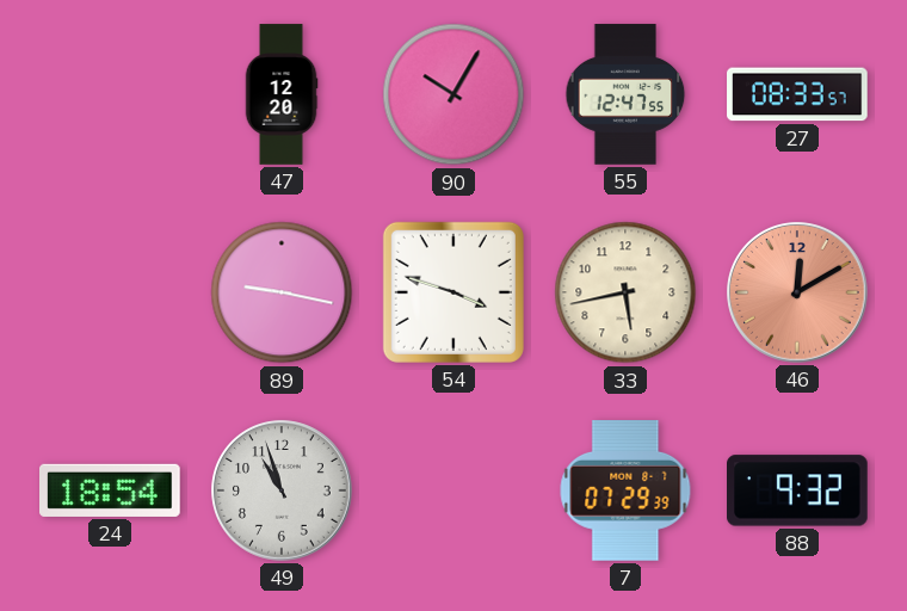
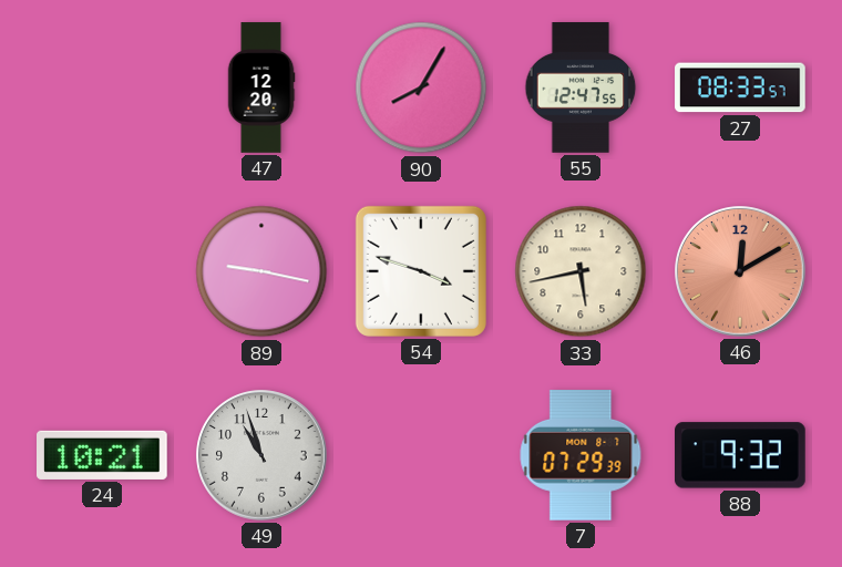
90: 10:05 -> 8:05 (421, 87)
24: 18:54 -> 10:21 (103, 455)
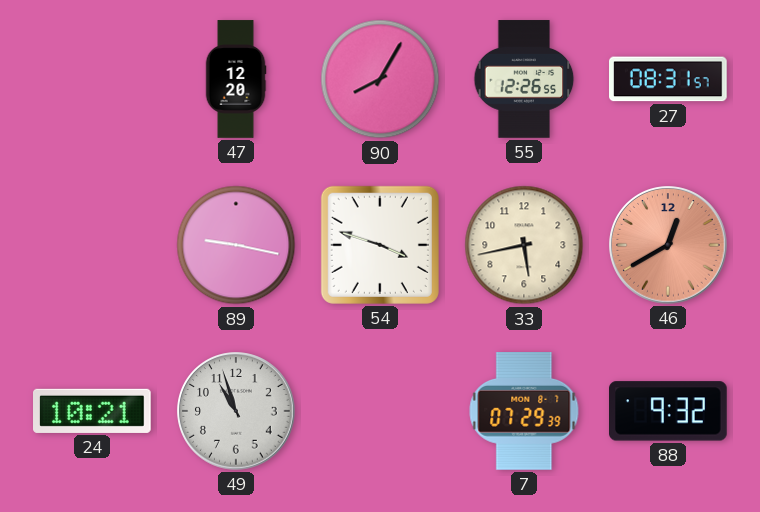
55: 12:47 -> 12:26 (524, 79)
27: 08:33 -> 08:31 (669, 79)
46: 12:10 -> 12:40 (668, 245)
